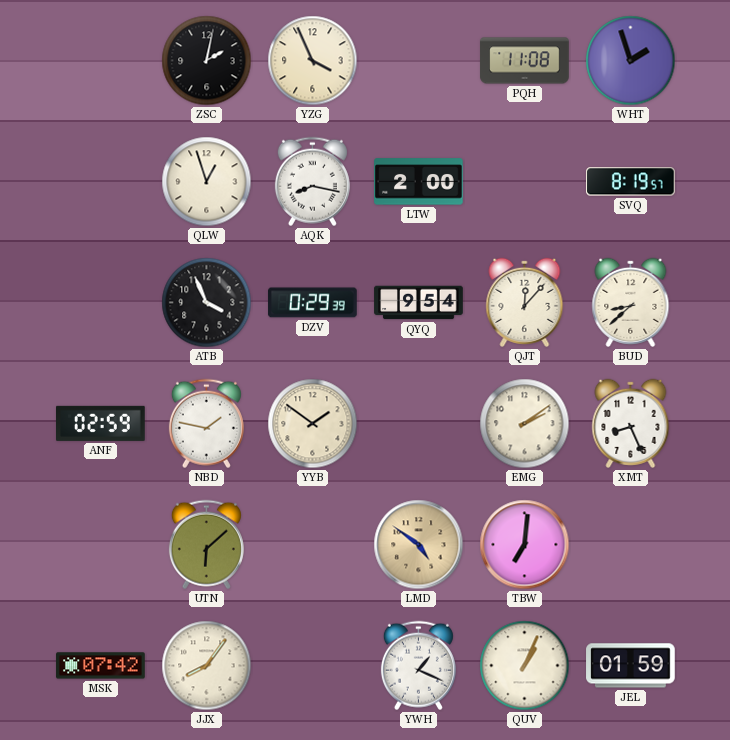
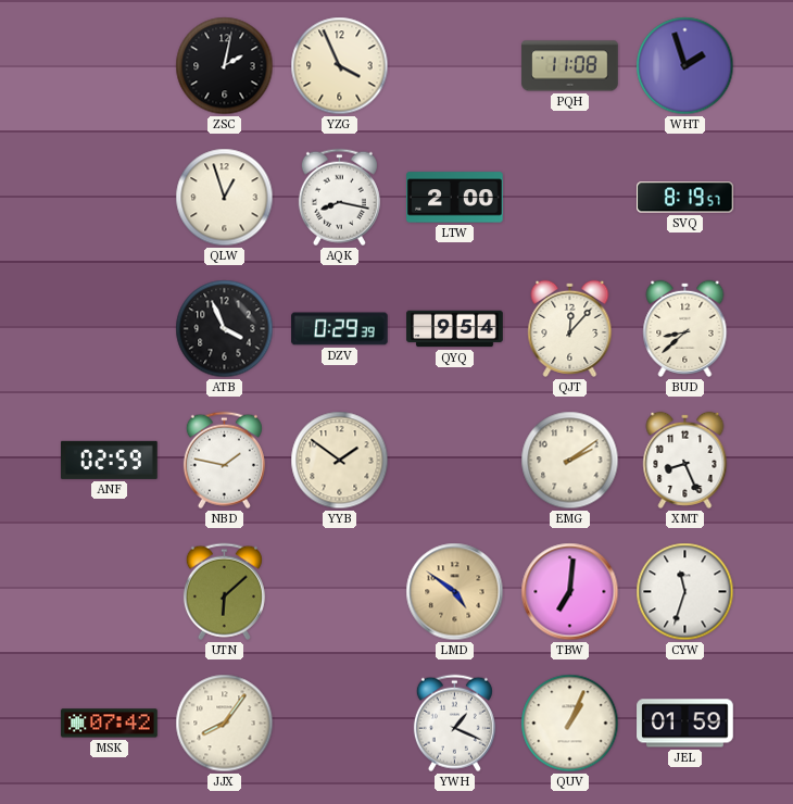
CYW: none -> 11:33 (685, 592)
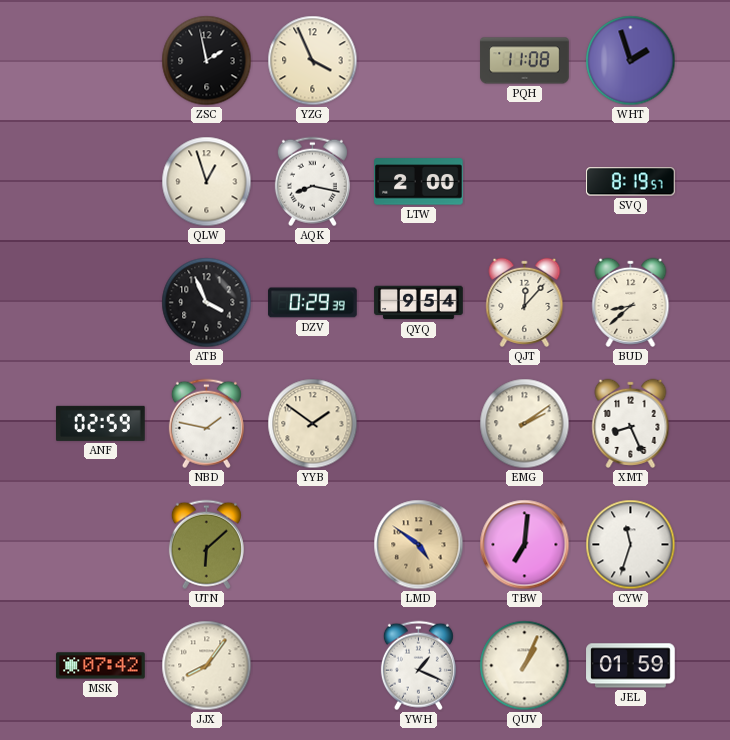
ZSC: 2:02 -> 1:58 (207, 61)
